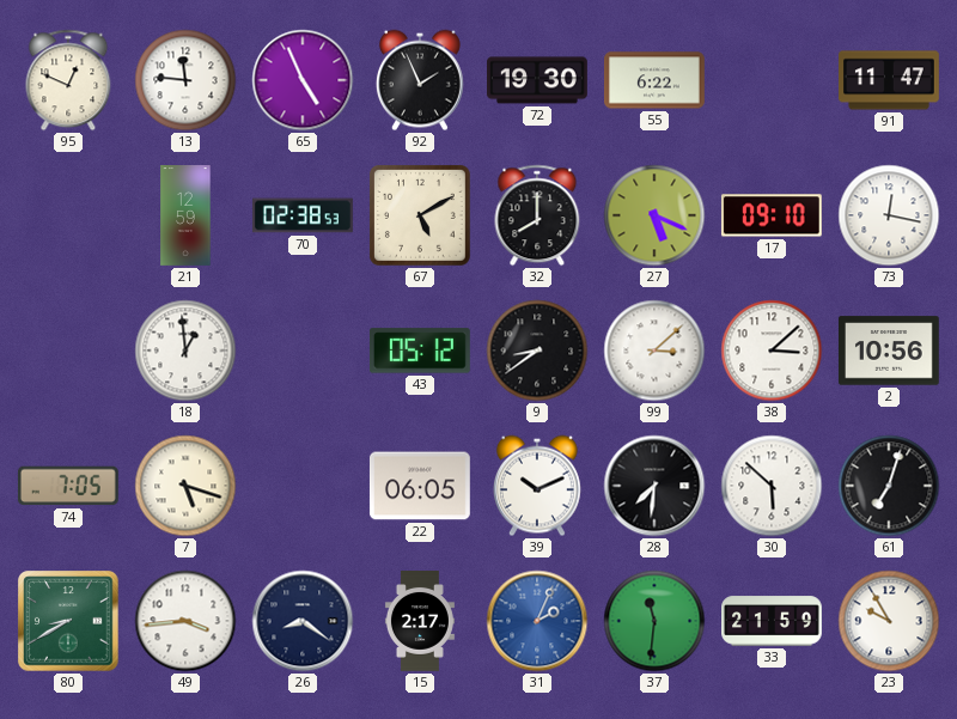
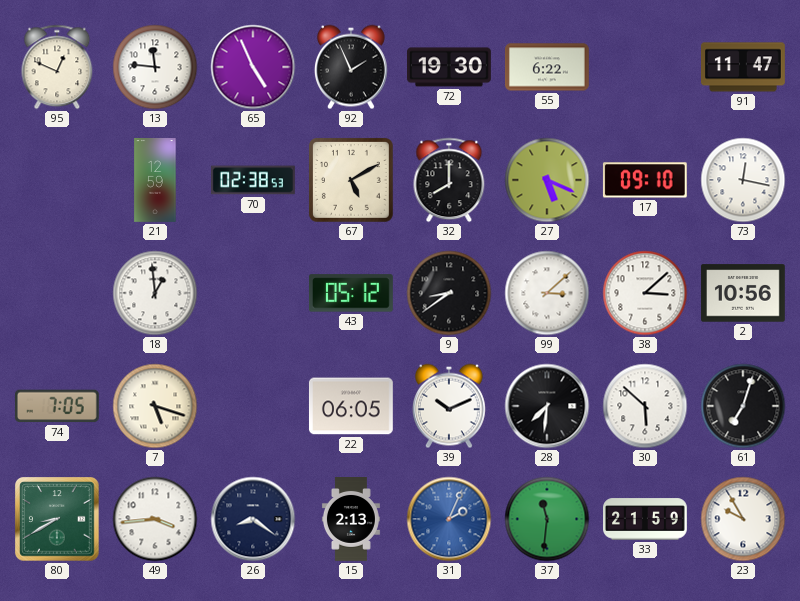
15: 2:17 -> 2:13 (351, 520)
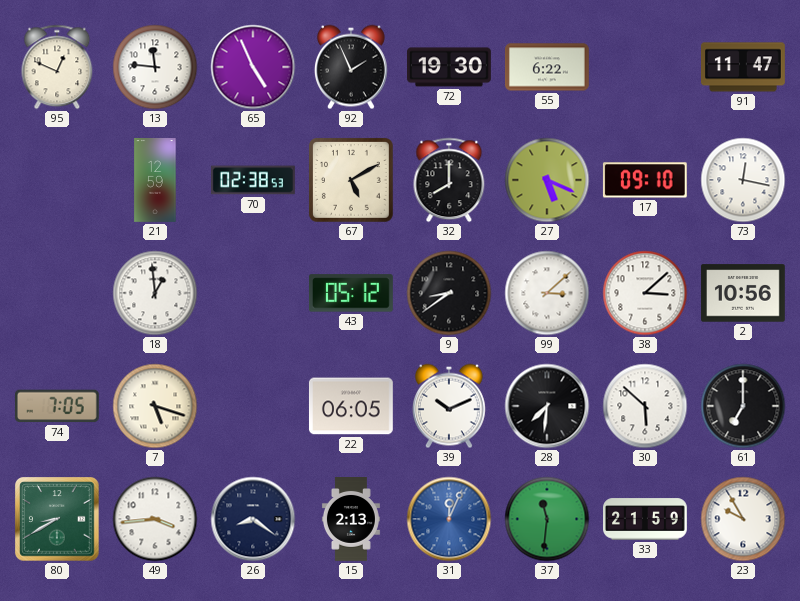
61: 7:03 -> 7:00 (743, 406)
31: 2:04 -> 12:04 (449, 519)
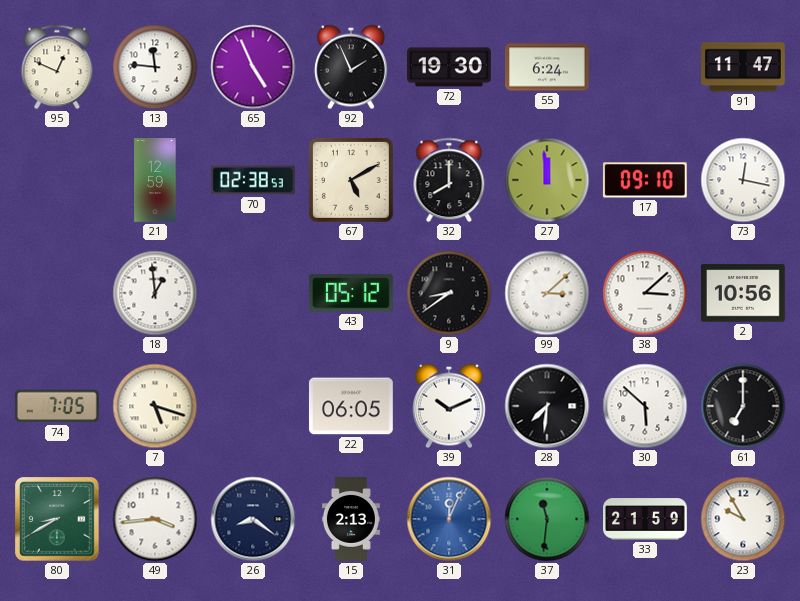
55: 6:22 -> 6:24 (548, 67)
27: 5:19 -> 11:59 (547, 180)
